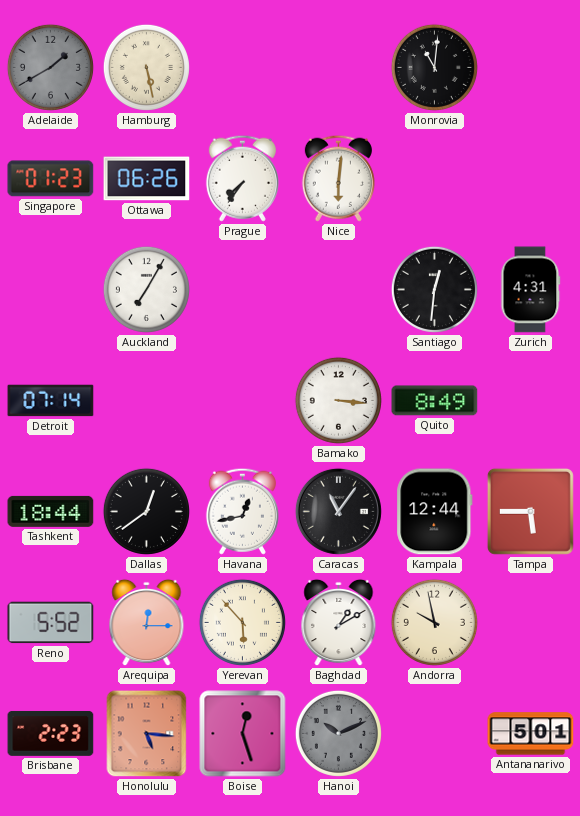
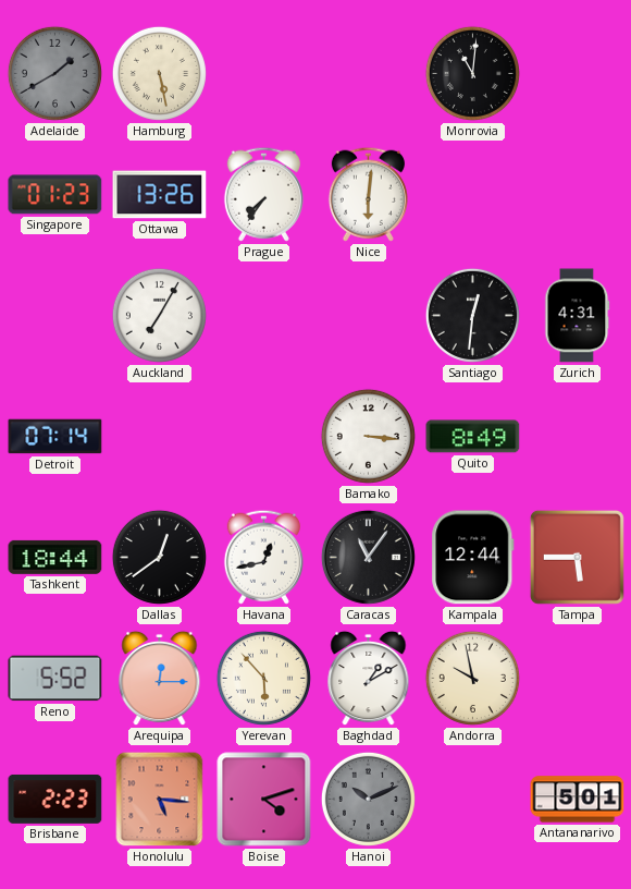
Ottawa: 06:26 -> 13:26 (160, 195)
Boise: 12:27 -> 4:12 (264, 800)
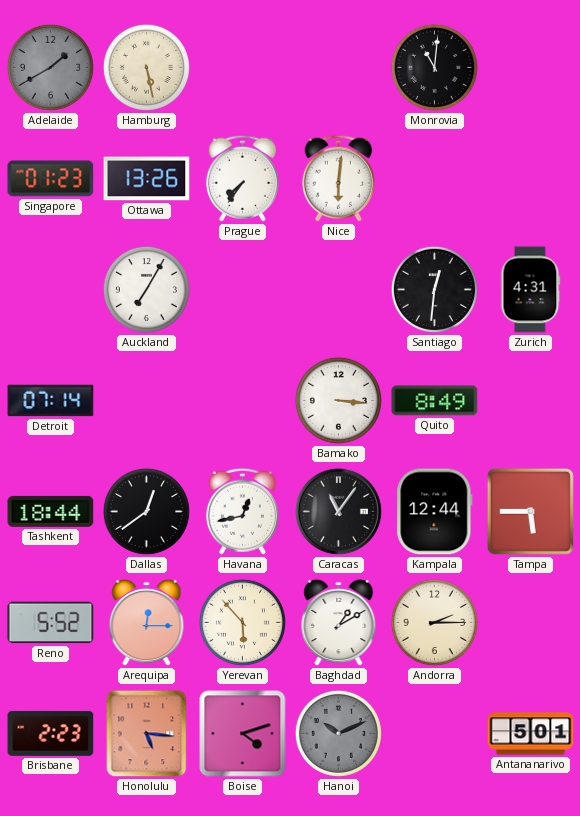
Andorra: 9:58 -> 2:15 (434, 622)
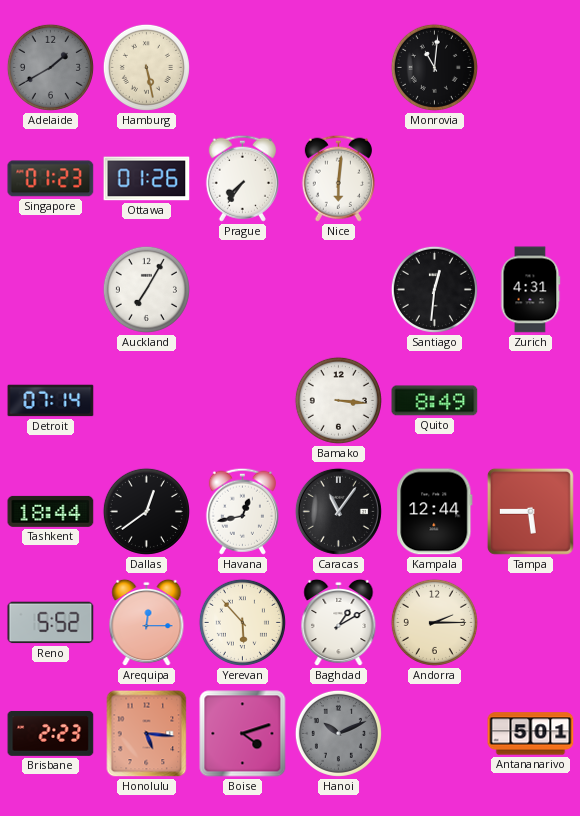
Ottawa: 13:26 -> 01:26 (147, 179)
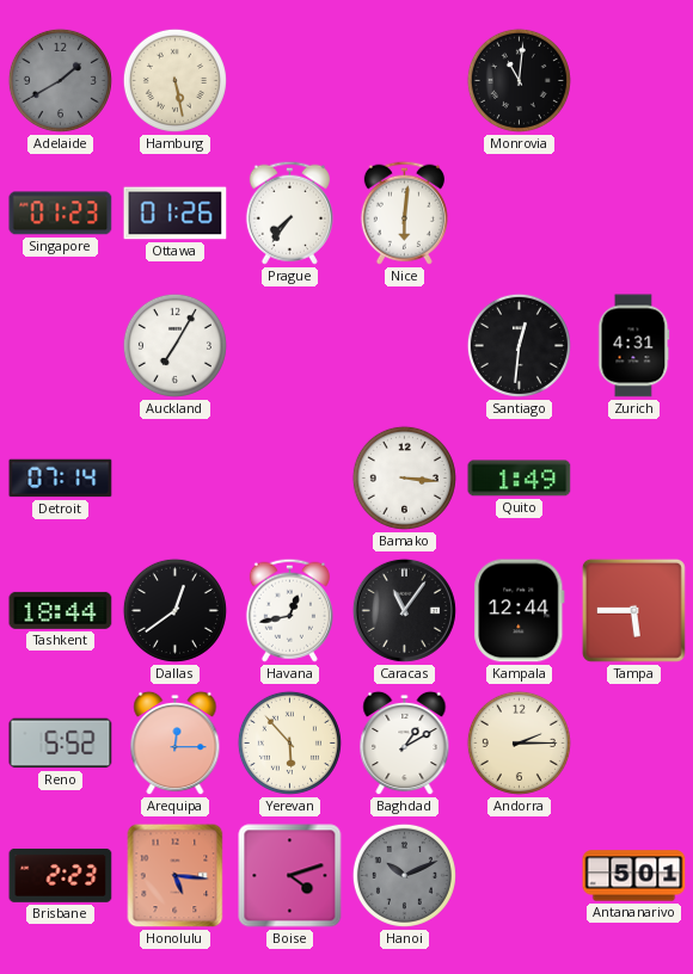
Quito: 8:49 -> 1:49 (520, 479)
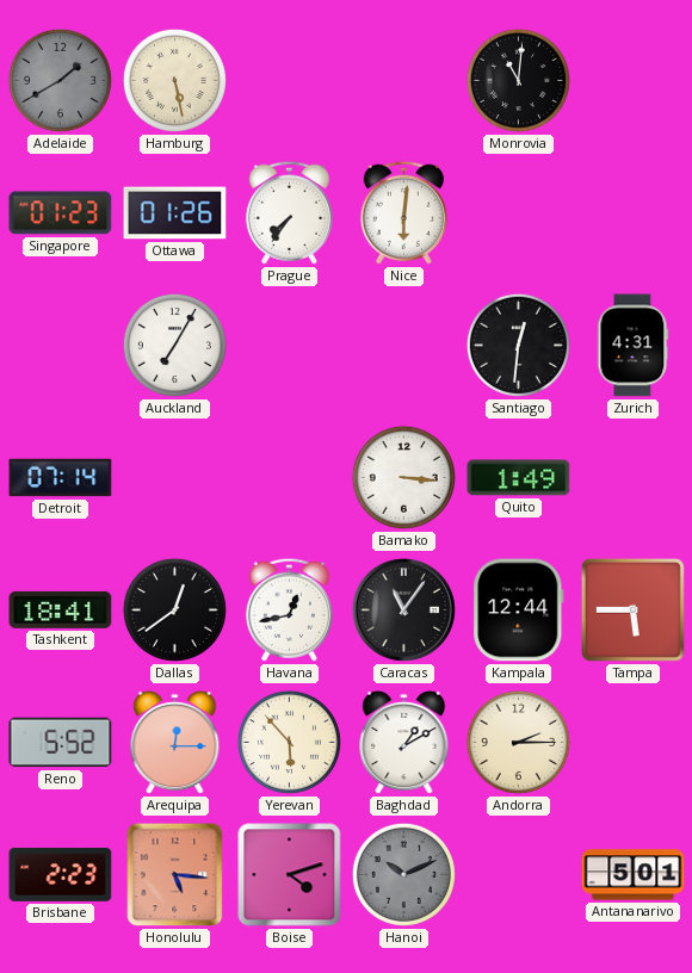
Tashkent: 18:44 -> 18:41 (61, 609)
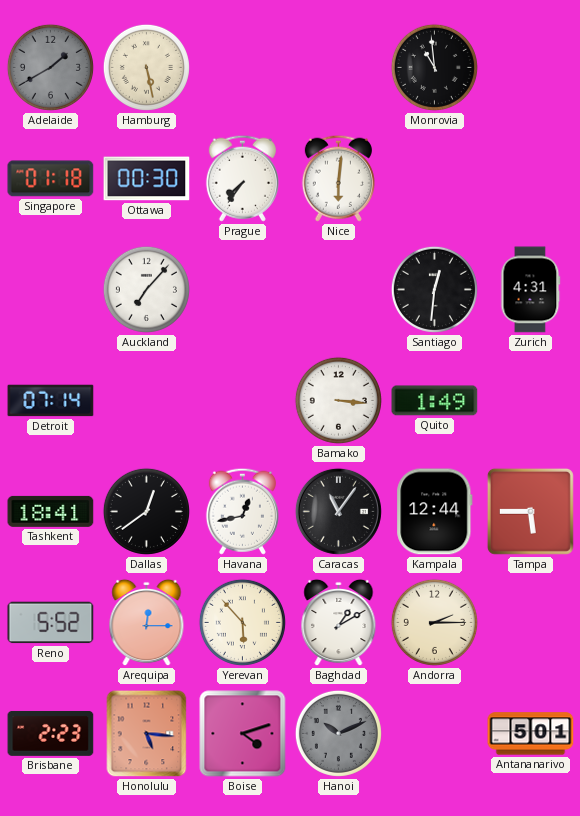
Monrovia: 11:01 -> 10:59 (434, 67)
Singapore: 01:23 -> 01:18 (51, 179)
Ottawa: 01:26 -> 00:30 (147, 179)
Auckland: 7:05 -> 7:07 (146, 289)
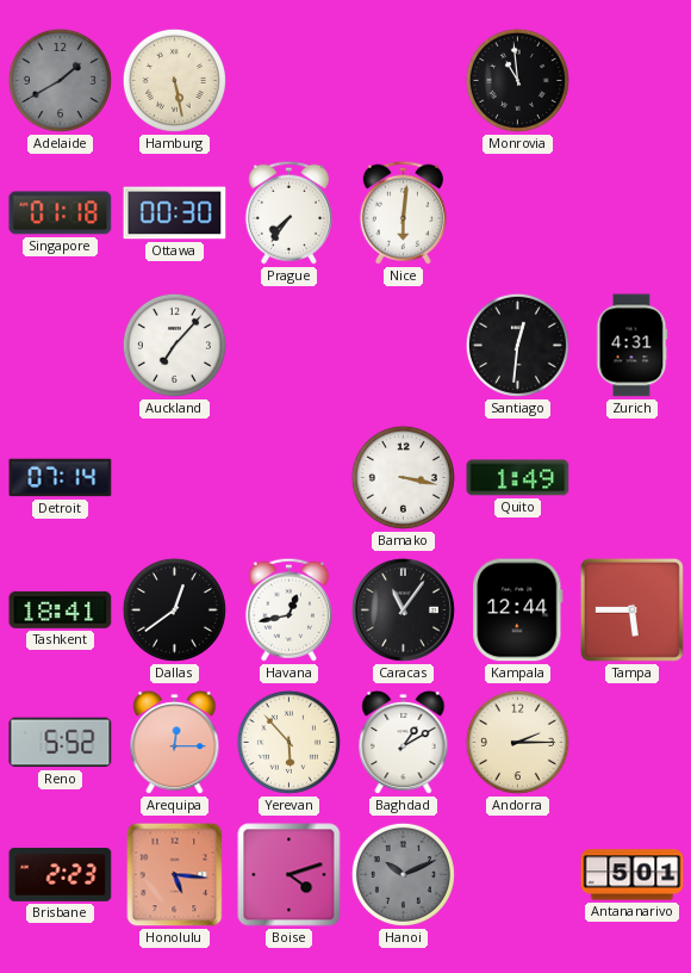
Bamako: 3:16 -> 3:17 (403, 477)
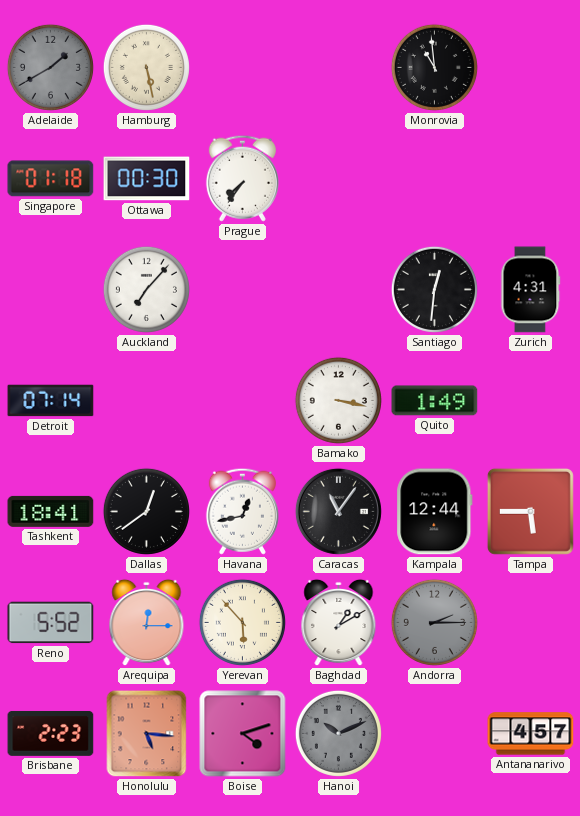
Nice: 6:01 -> none (403, 212)
Andorra dial: cream -> grey (434, 622)
Antananarivo: 5:01 -> 4:57 (531, 734)
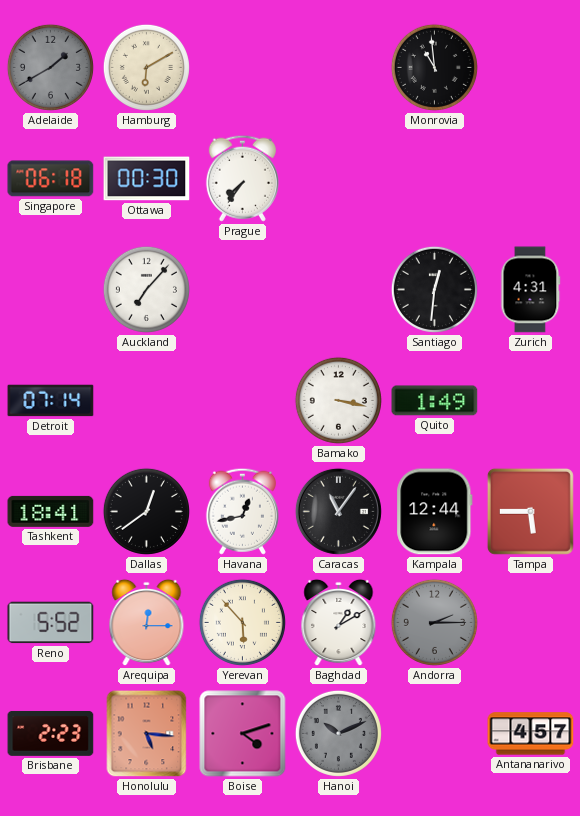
Hamburg: 5:28 -> 6:10 (146, 67)
Singapore: 01:18 -> 06:18 (51, 179)
